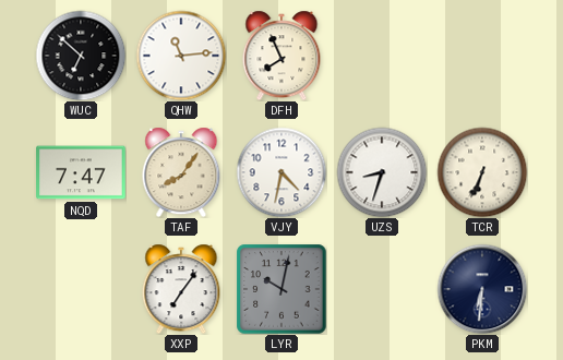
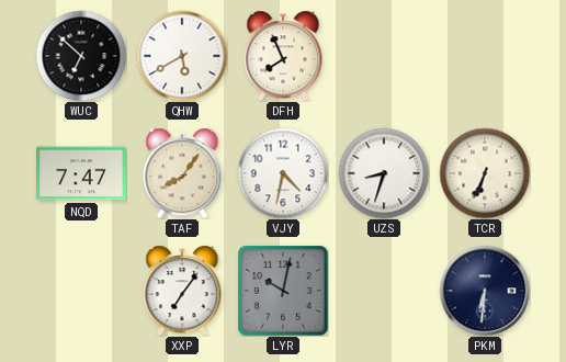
QHW: 11:14 -> 5:40 (182, 56)
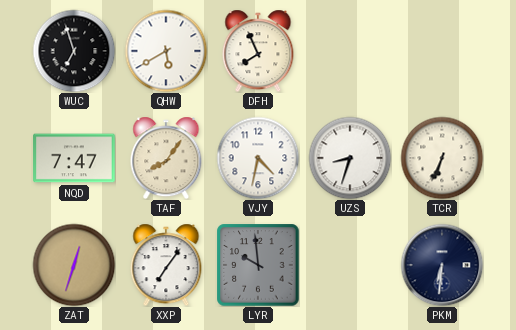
WUC: 6:52 -> 6:57 (74, 51)
ZAT: none -> 12:33 (74, 265)
LYR: 10:02 -> 9:59 (258, 265)
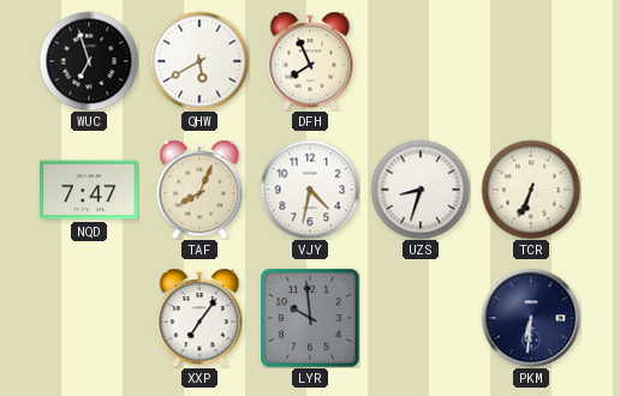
TAF: 8:06 -> 8:04 (199, 190)
ZAT: 12:33 -> none (74, 265)
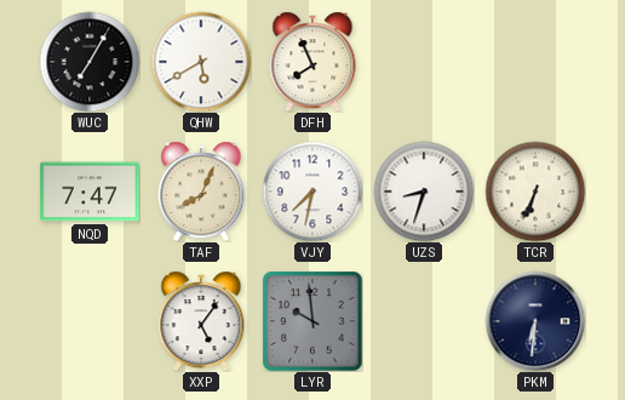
WUC: 6:57 -> 7:05 (90, 62)
VJY: 4:32 -> 7:32 (312, 192)
XXP: 7:06 -> 5:06 (201, 321)
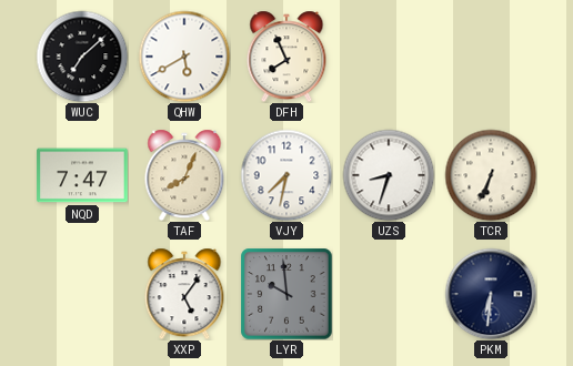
WUC: 7:05 -> 7:08 (82, 57)
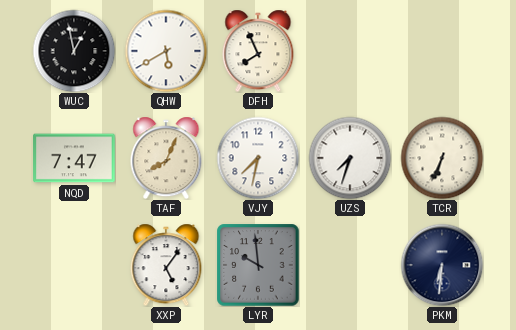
WUC: 7:08 -> 12:58 (74, 51)
UZS: 8:33 -> 7:33 (350, 158)
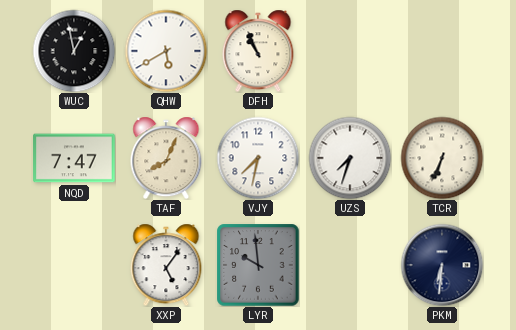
DFH: 7:56 -> 10:56 (258, 51)
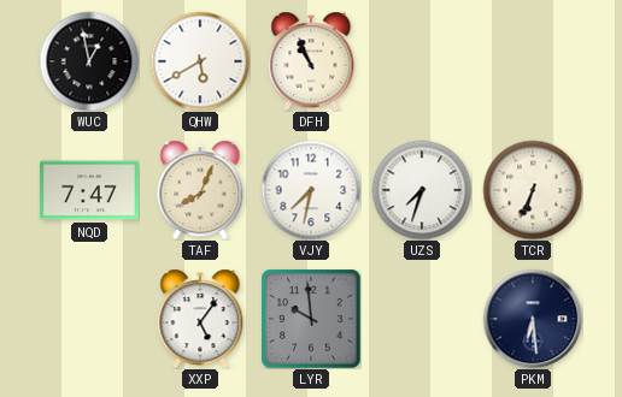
PKM: 6:31 -> 6:29 (533, 319)
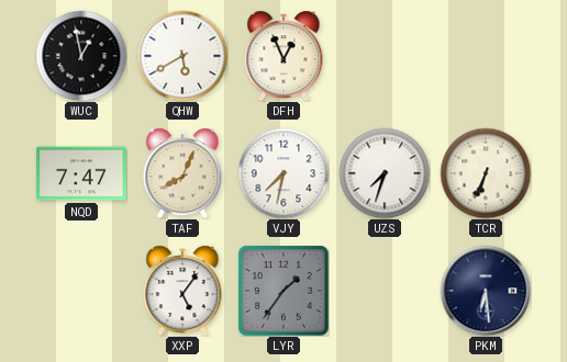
DFH: 10:56 -> 12:56 (283, 56)
LYR: 9:59 -> 1:36 (283, 291)
